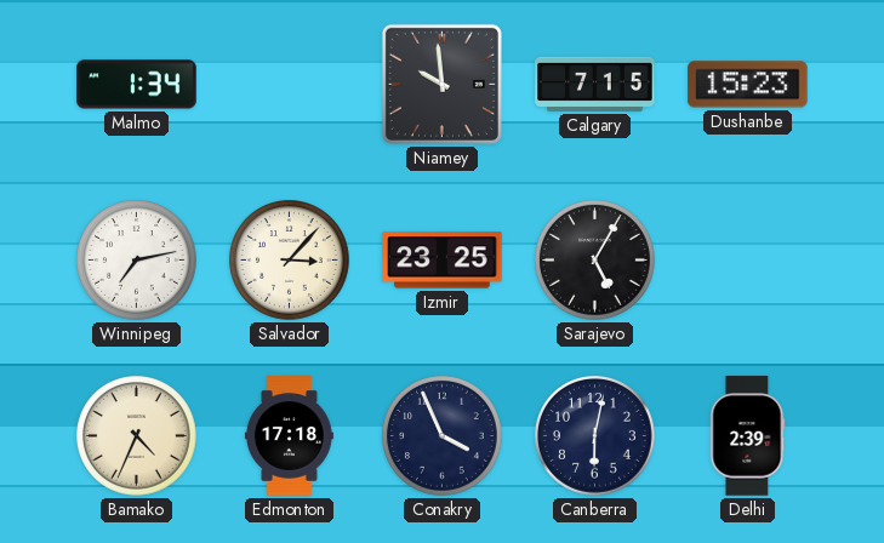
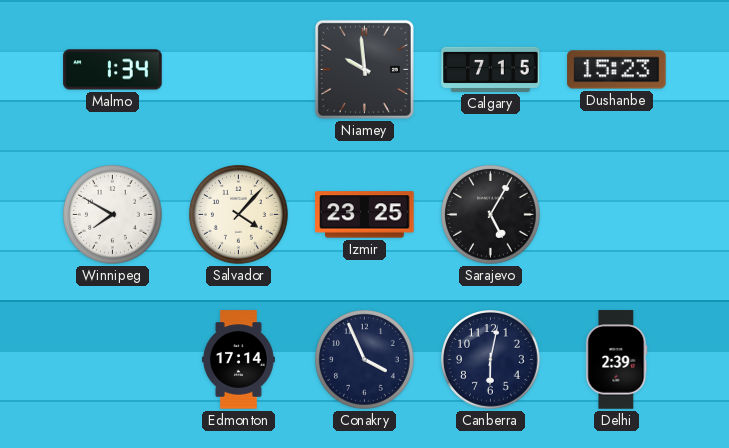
Winnipeg: 7:13 -> 7:50 (113, 215)
Salvador: 3:07 -> 4:07 (239, 215)
Bamako: 4:34 -> none (137, 436)
Edmonton: 17:18 -> 17:14 (238, 360)
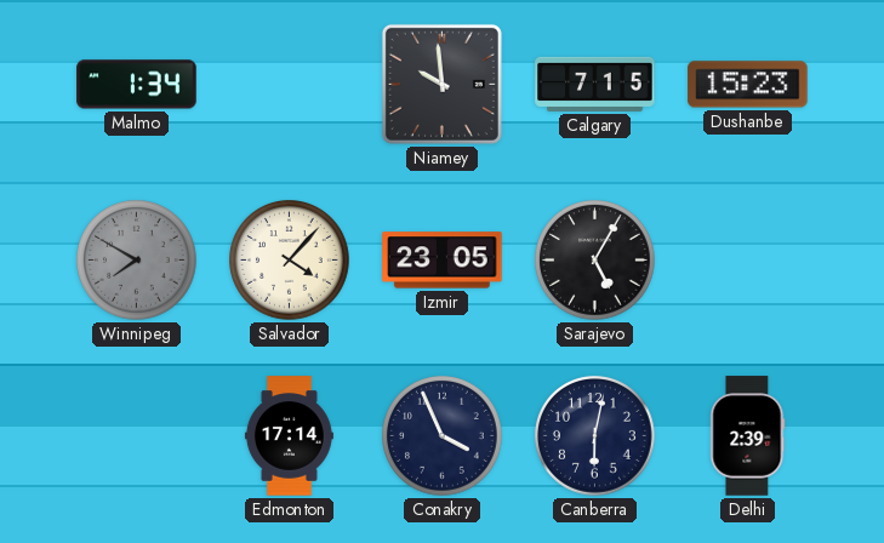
Winnipeg dial: white -> grey (137, 261)
Izmir: 23:25 -> 23:05 (443, 261)
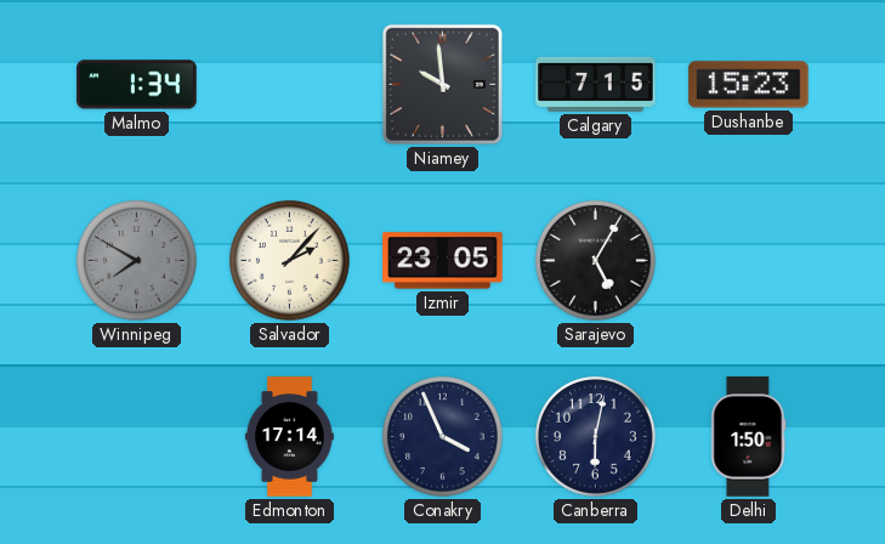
Salvador: 4:07 -> 2:07 (290, 261)
Delhi: 2:39 -> 1:50 (749, 437)
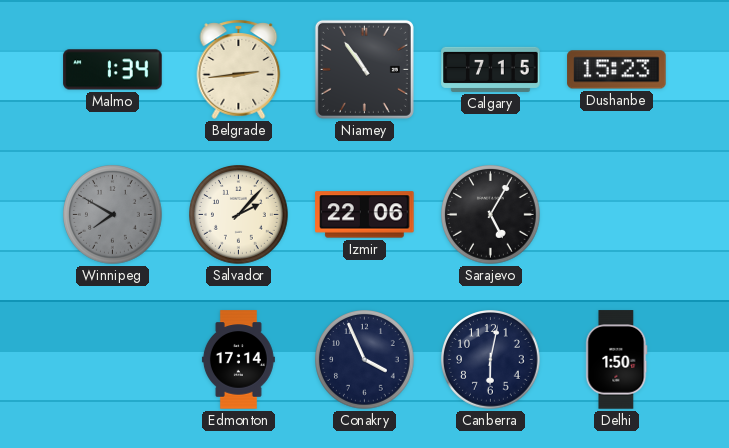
Belgrade: none -> 2:44 (239, 69)
Niamey: 9:59 -> 10:54 (364, 69)
Izmir: 23:05 -> 22:06 (365, 215)
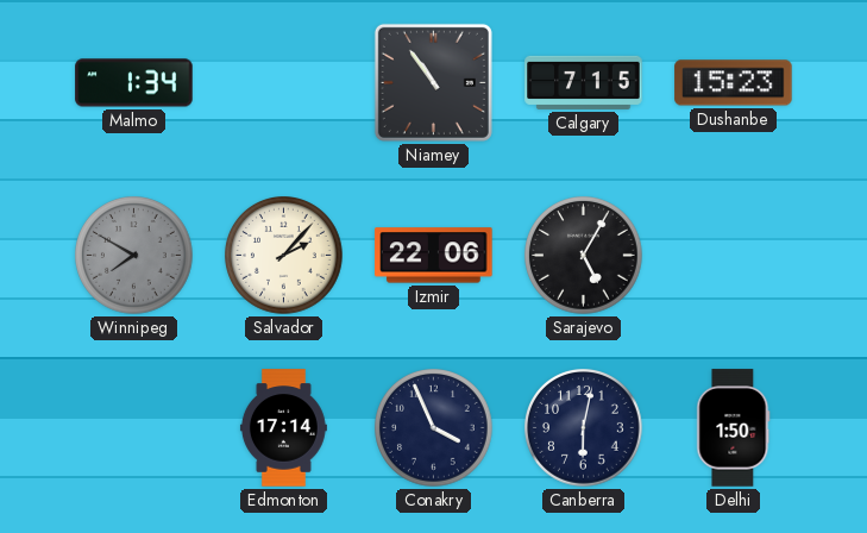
Belgrade: 2:44 -> none (239, 69)
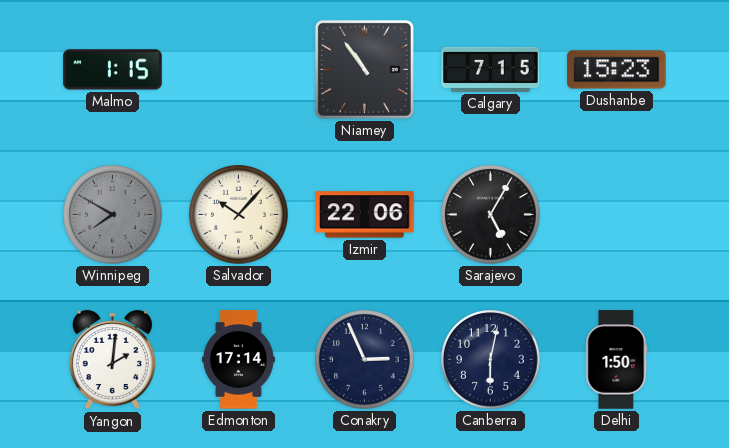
Malmo: 1:34 -> 1:15 (113, 70)
Salvador: 2:07 -> 10:07 (239, 215)
Yangon: none -> 2:01 (112, 360)
Conakry: 3:56 -> 2:56 (365, 360)
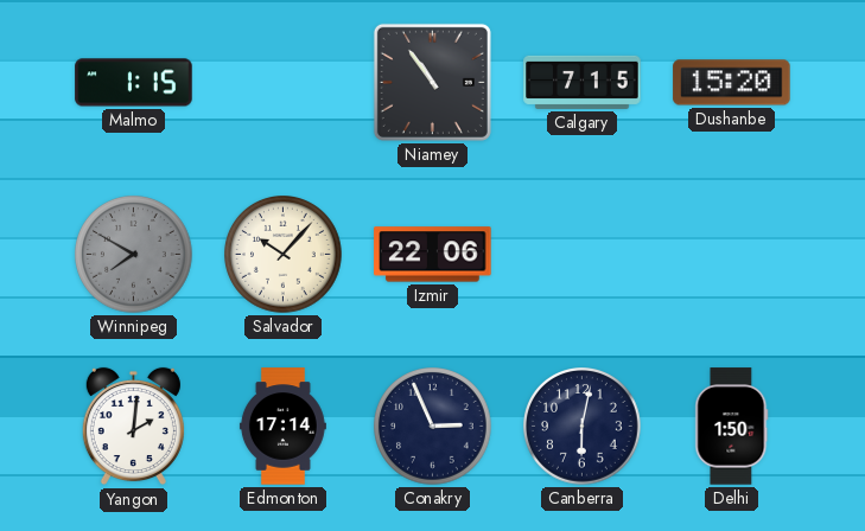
Dushanbe: 15:23 -> 15:20 (732, 83)
Sarajevo: 5:05 -> none (491, 215)
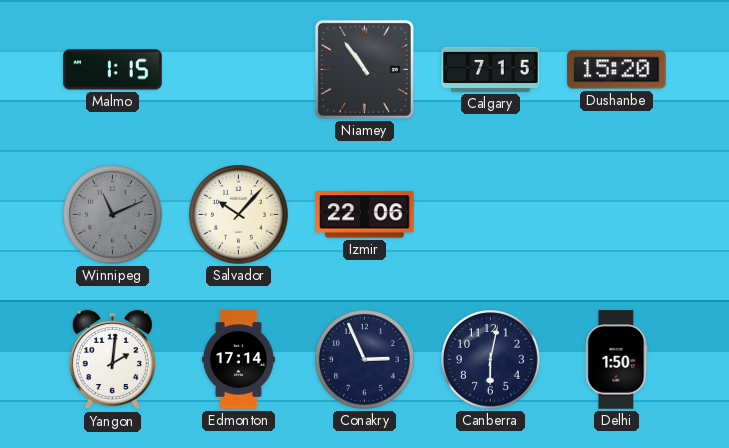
Winnipeg: 7:50 -> 11:11 (113, 215)
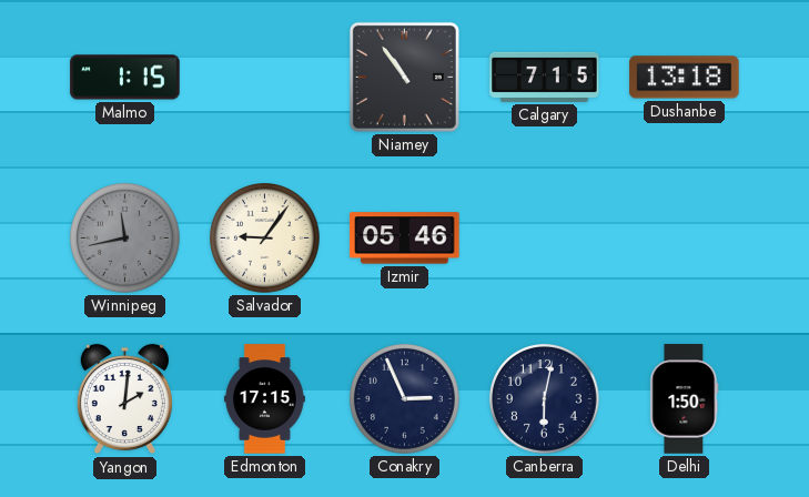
Dushanbe: 15:20 -> 13:18 (685, 78)
Winnipeg: 11:11 -> 11:43 (125, 239)
Salvador: 10:07 -> 9:06 (265, 239)
Izmir: 22:06 -> 05:46 (405, 239)
Edmonton: 17:14 -> 17:15 (264, 399)
